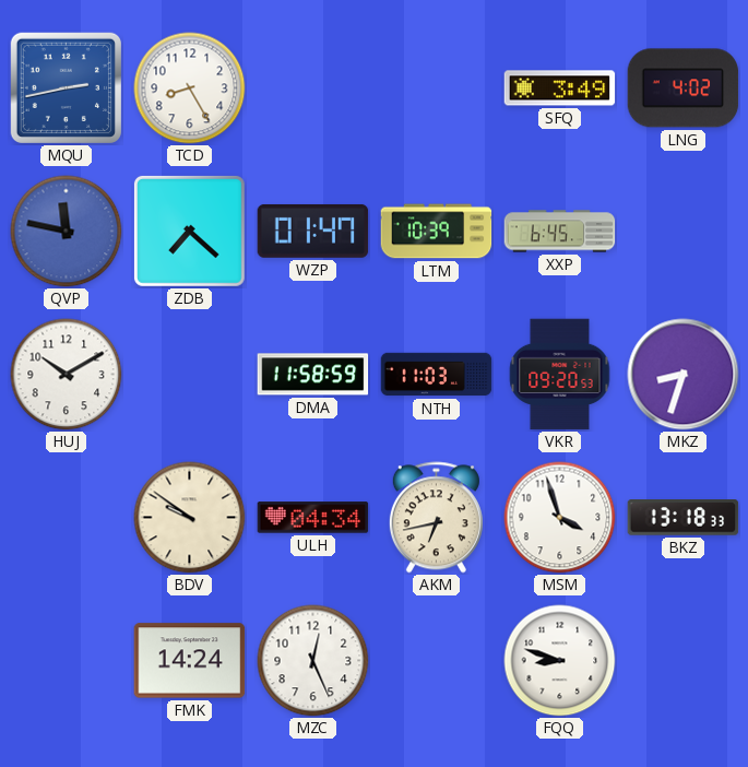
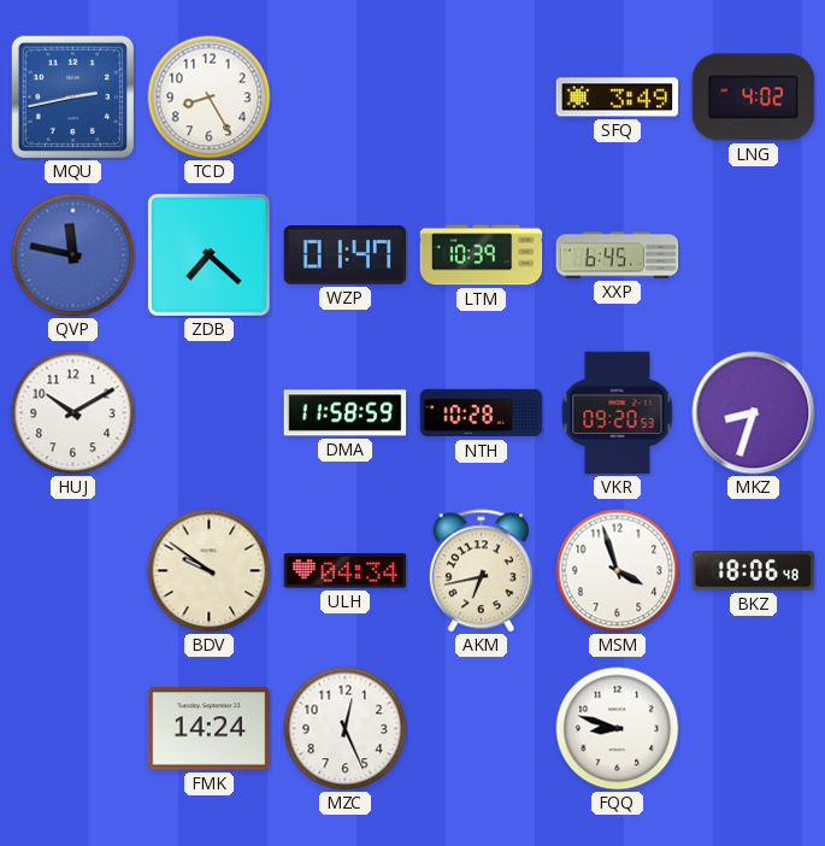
NTH: 11:03 -> 10:28 (482, 413)
BKZ: 13:18 -> 18:06 (754, 571)
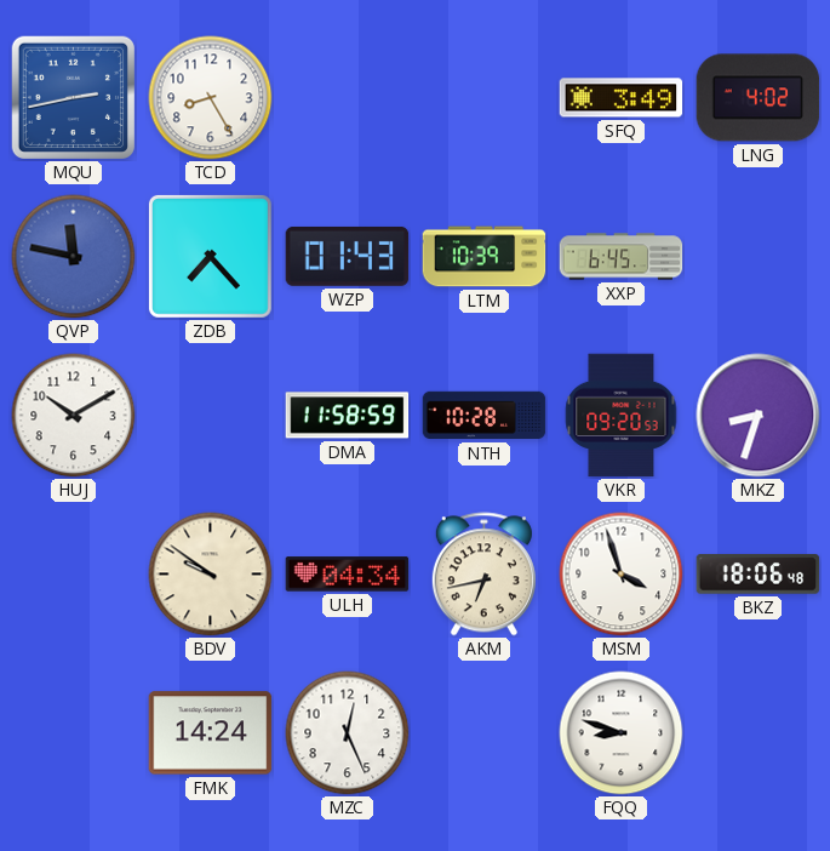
ZDB: 7:22 -> 7:23 (210, 256)
WZP: 01:47 -> 01:43 (348, 256)
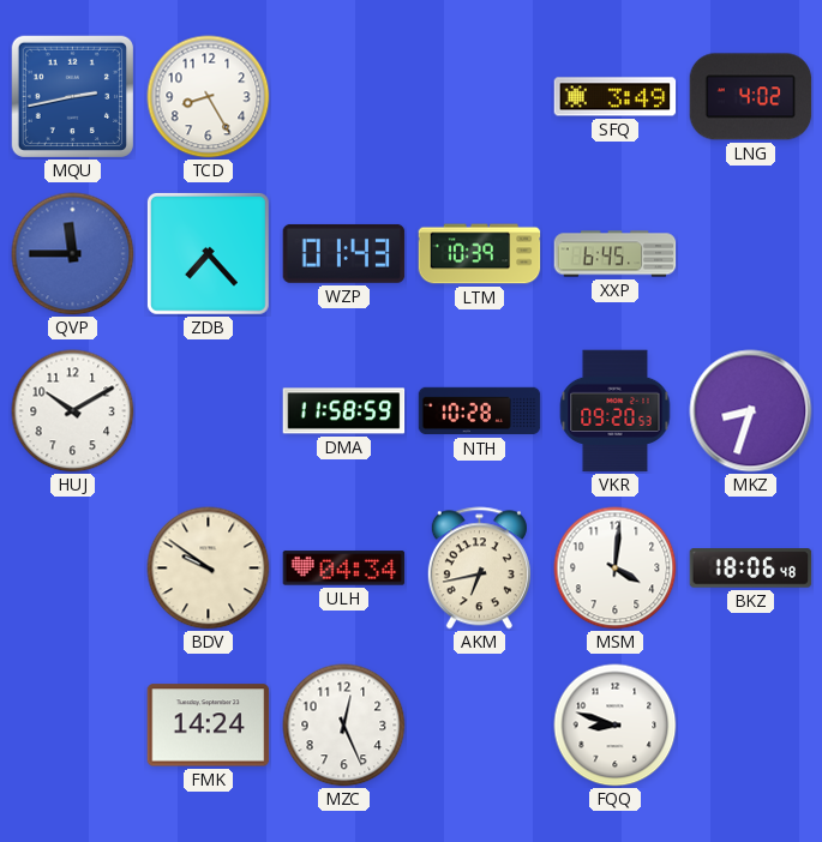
QVP: 11:47 -> 11:45 (73, 254)
MSM: 3:57 -> 4:01 (616, 569)
